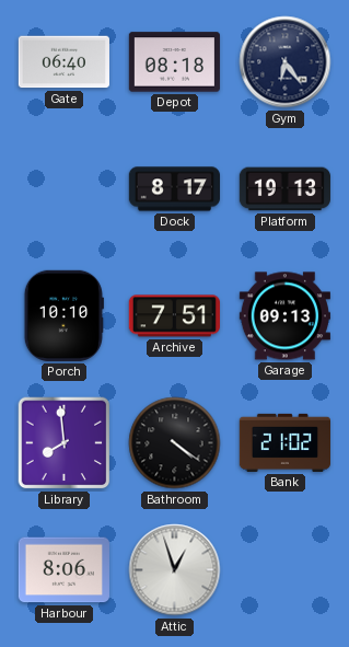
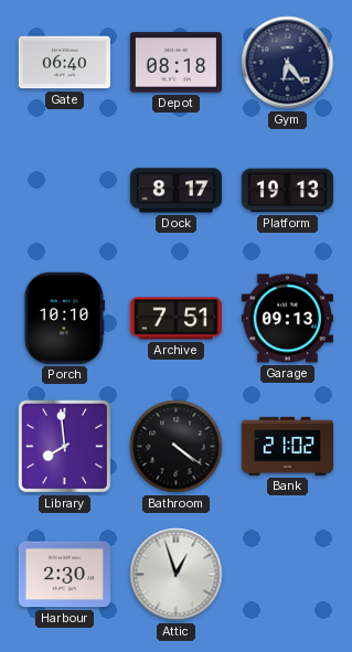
Harbour: 8:06 -> 2:30 (64, 575)
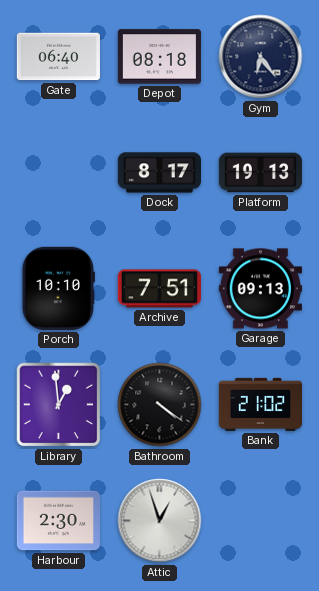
Library: 7:59 -> 12:59 (59, 405)
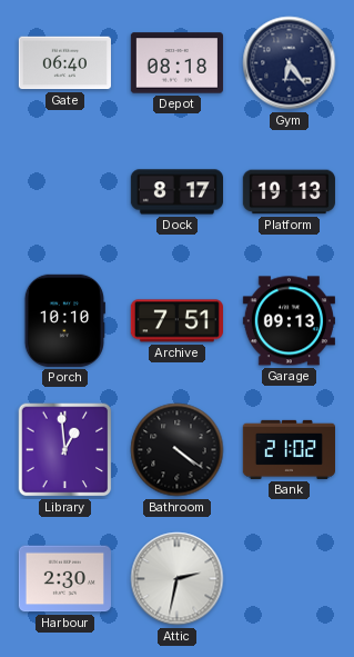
Attic: 12:57 -> 2:32 (178, 579)
